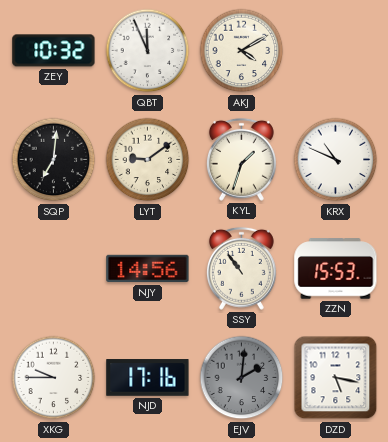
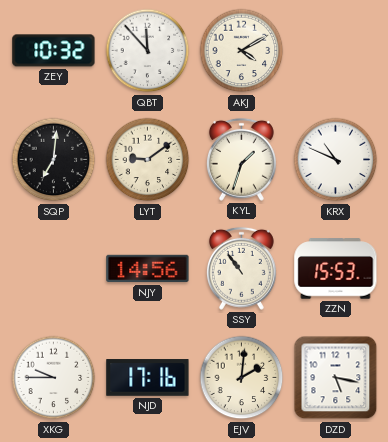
QBT: 11:56 -> 11:53 (148, 51)
EJV dial: grey -> cream (242, 378)
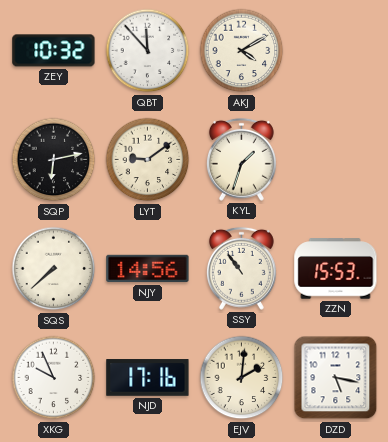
SQP: 7:01 -> 6:13 (54, 160)
KRX: 10:49 -> none (336, 160)
SQS: none -> 7:38 (54, 269)
XKG: 9:45 -> 9:56 (54, 378)
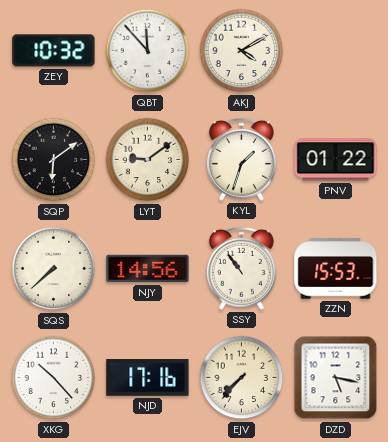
SQP: 6:13 -> 6:09 (54, 160)
PNV: none -> 01:22 (336, 160)
XKG: 9:56 -> 10:23 (54, 378)
EJV: 2:01 -> 7:37 (242, 378)
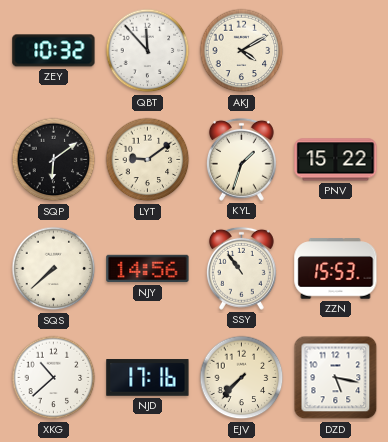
PNV: 01:22 -> 15:22 (336, 160)
XKG: 10:23 -> 10:38 (54, 378)
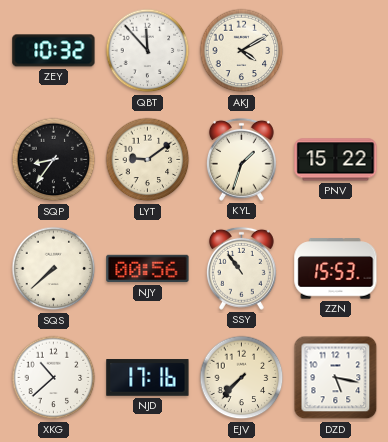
SQP: 6:09 -> 8:36 (54, 160)
NJY: 14:56 -> 00:56 (148, 269)
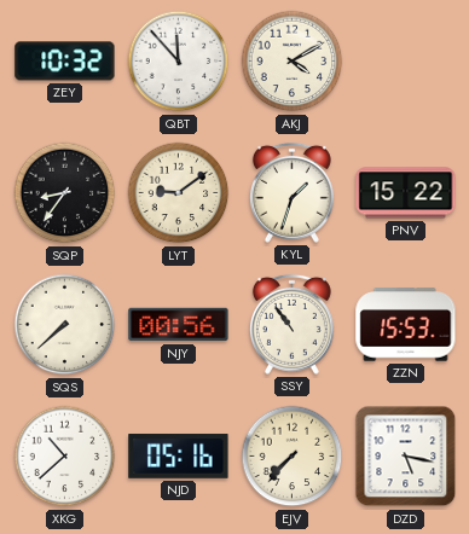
NJD: 17:16 -> 05:16 (179, 457)
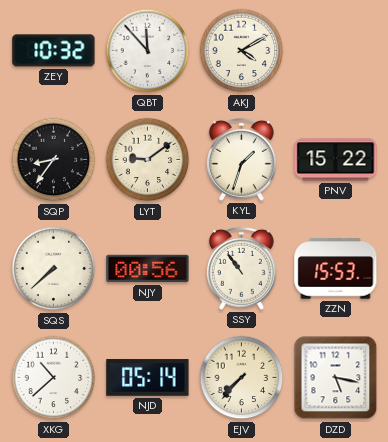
NJD: 05:16 -> 05:14 (148, 378)
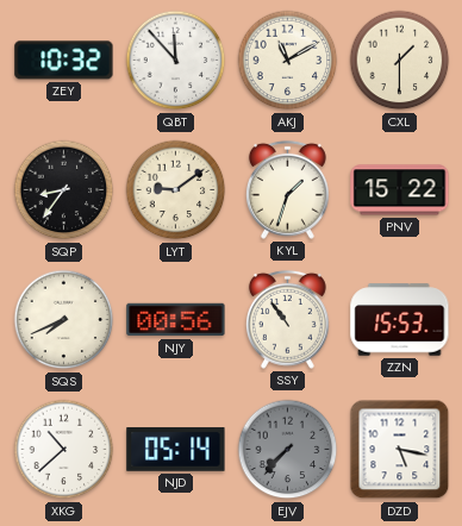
AKJ: 4:10 -> 11:10 (288, 61)
CXL: none -> 1:30 (400, 61)
SQS: 7:38 -> 7:41 (64, 320)
EJV dial: cream -> grey (288, 450)
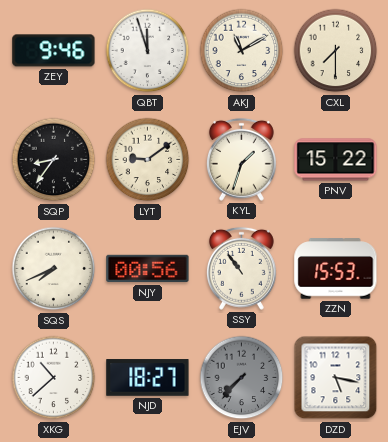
ZEY: 10:32 -> 9:46 (54, 51)
QBT: 11:53 -> 11:57 (148, 51)
CXL: 1:30 -> 7:30 (336, 51)
NJD: 05:14 -> 18:27 (148, 378)
